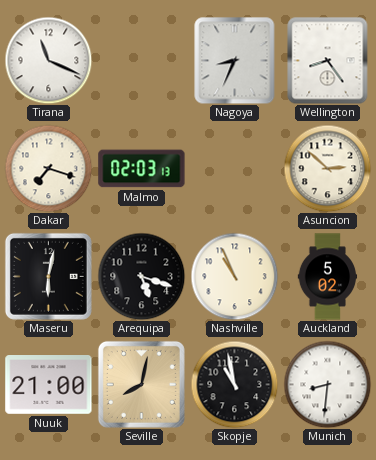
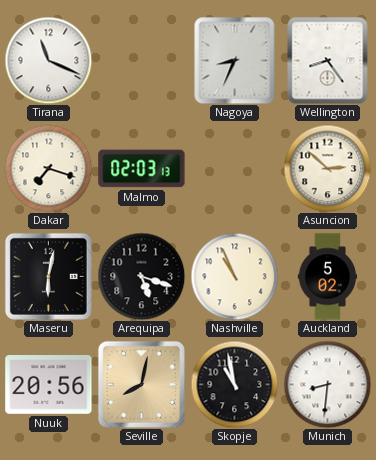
Nuuk: 21:00 -> 20:56 (49, 385)
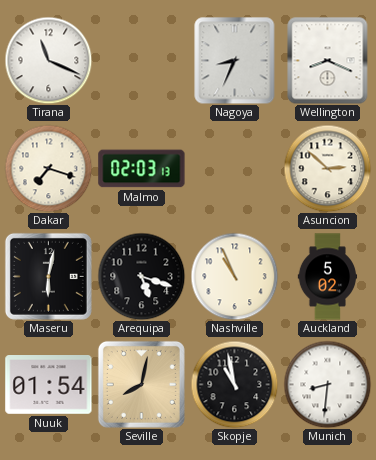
Wellington: 8:24 -> 8:19 (328, 60)
Nuuk: 20:56 -> 01:54 (49, 385)
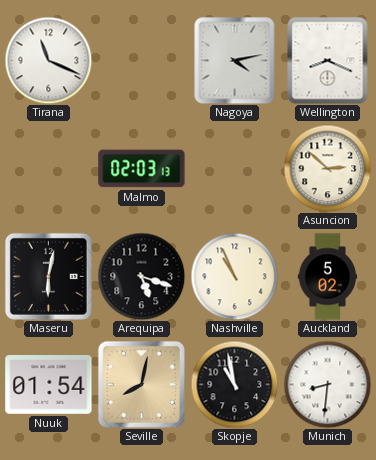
Nagoya: 8:34 -> 4:13 (235, 60)
Dakar: 7:18 -> none (48, 168)
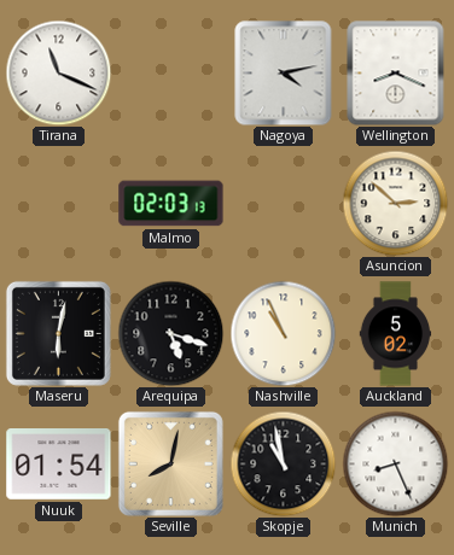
Munich: 8:31 -> 8:26 (395, 463)
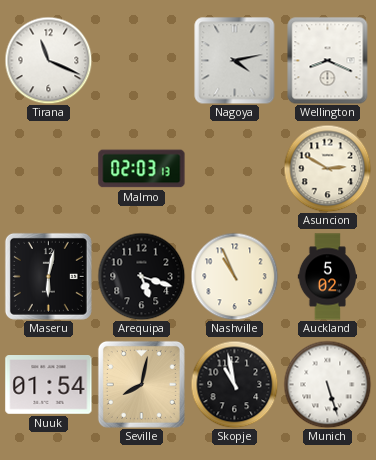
Asuncion: 2:52 -> 2:50 (327, 168)
Munich: 8:26 -> 5:27 (327, 384)
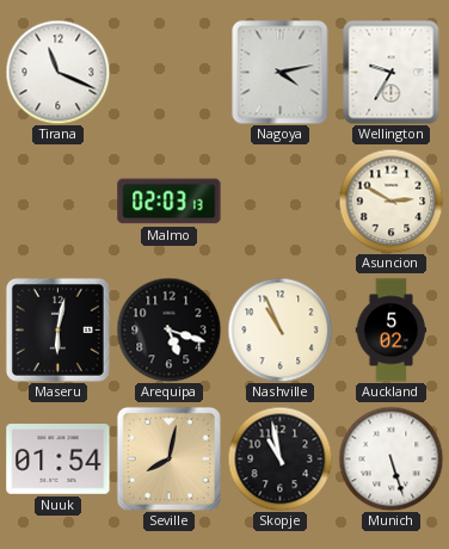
Wellington: 8:19 -> 9:35 (392, 72)
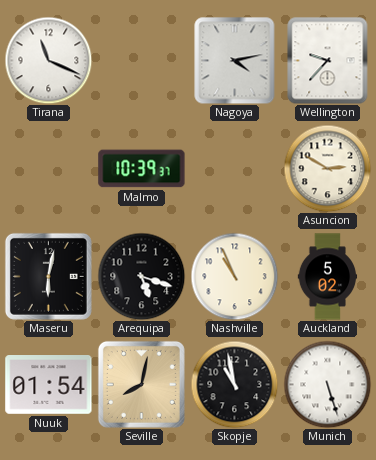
Wellington: 9:35 -> 9:37 (328, 60)
Malmo: 02:03 -> 10:39 (142, 169)
